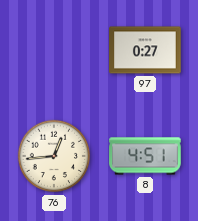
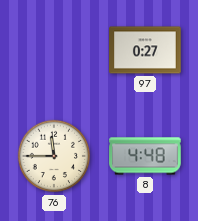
76: 12:44 -> 11:45 (54, 156)
8: 4:51 -> 4:48 (145, 156)
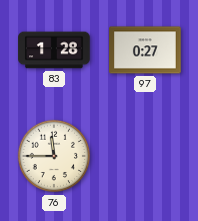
83: none -> 1:28 (54, 50)
8: 4:48 -> none (145, 156)
